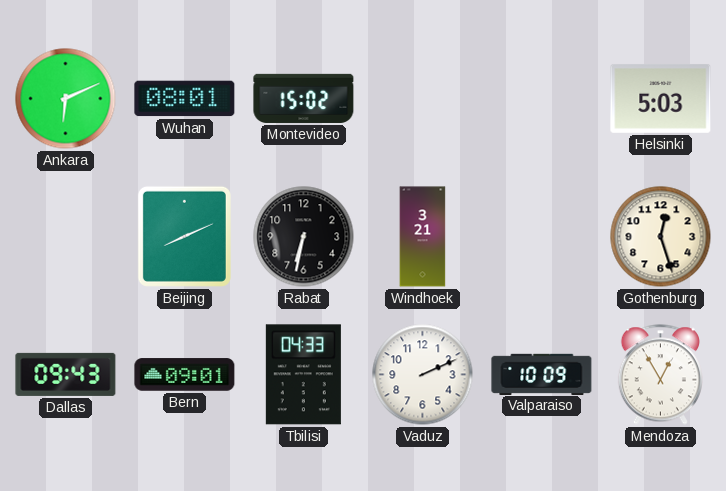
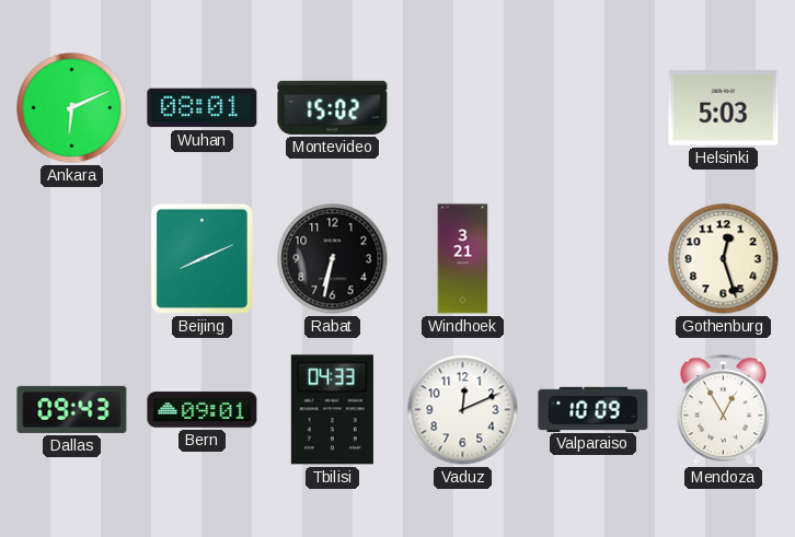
Vaduz: 2:11 -> 12:11 (463, 410)
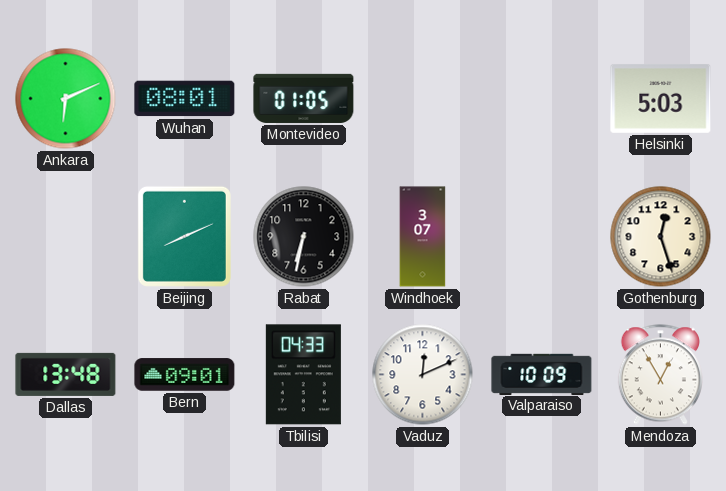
Montevideo: 15:02 -> 01:05 (304, 98)
Windhoek: 3:21 -> 3:07 (423, 237)
Dallas: 09:43 -> 13:48 (66, 374)
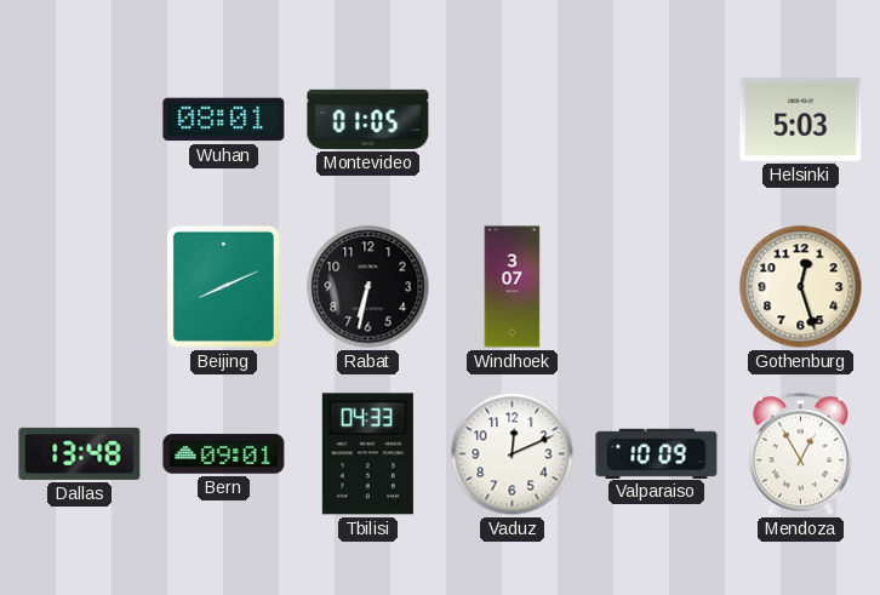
Ankara: 6:11 -> none (66, 99)
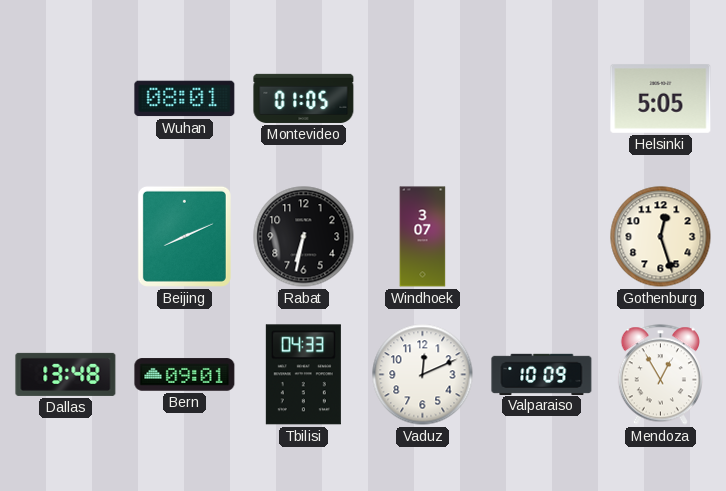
Helsinki: 5:03 -> 5:05 (661, 98)
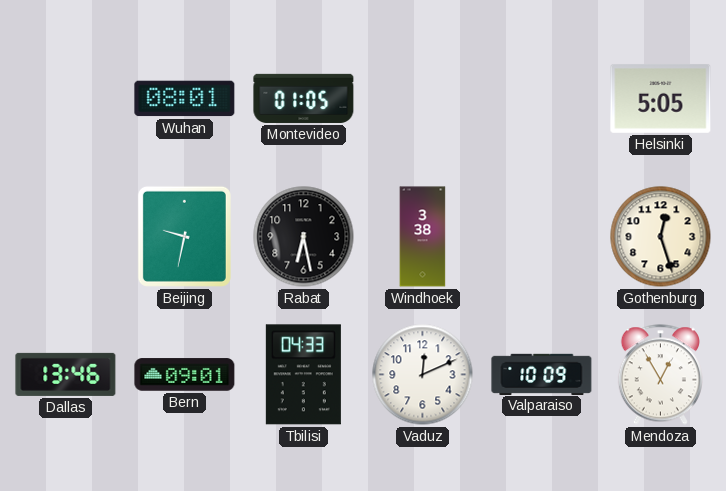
Beijing: 8:11 -> 9:32 (184, 236)
Rabat: 6:32 -> 6:28 (304, 237)
Windhoek: 3:07 -> 3:38 (423, 237)
Dallas: 13:48 -> 13:46 (66, 374)
